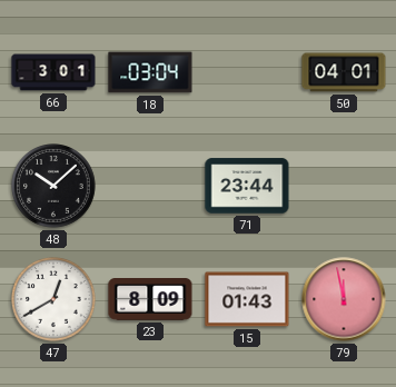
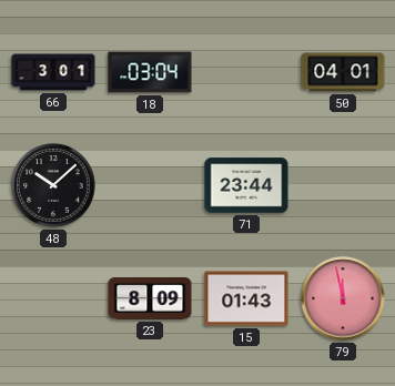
47: 12:40 -> none (53, 299)
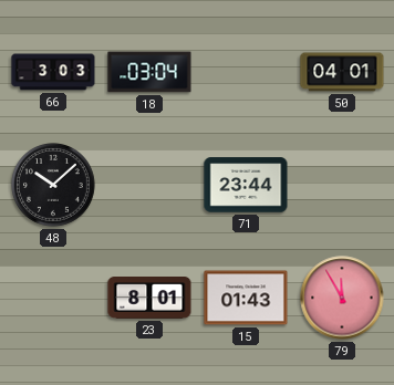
66: 3:01 -> 3:03 (53, 72)
23: 8:09 -> 8:01 (149, 299)
79: 11:58 -> 11:55 (342, 298)
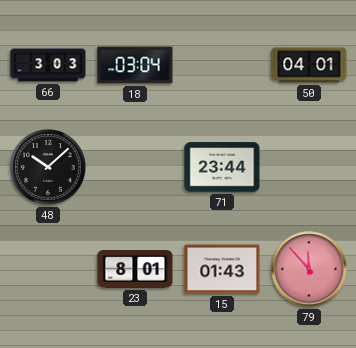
79: 11:55 -> 11:53 (309, 269)
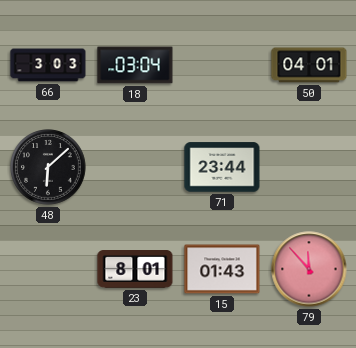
48: 10:08 -> 6:08 (48, 167)
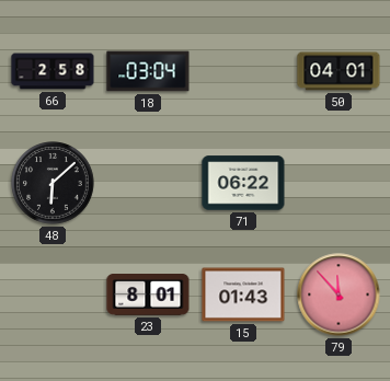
66: 3:03 -> 2:58 (53, 71)
71: 23:44 -> 06:22 (243, 183)
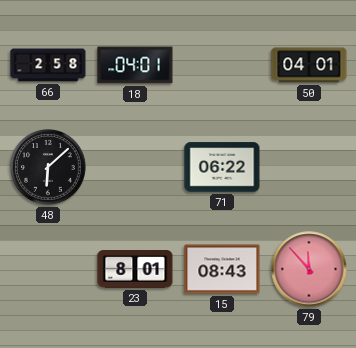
18: 03:04 -> 04:01 (135, 65)
15: 01:43 -> 08:43 (222, 269)
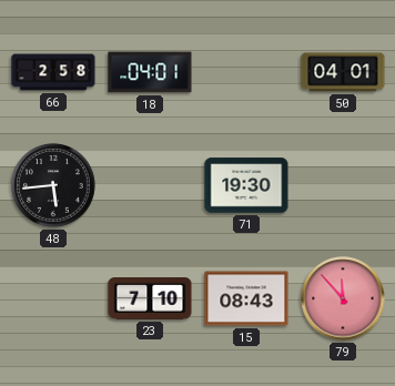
48: 6:08 -> 5:44 (53, 185)
71: 06:22 -> 19:30 (246, 185)
23: 8:01 -> 7:10 (150, 299)
